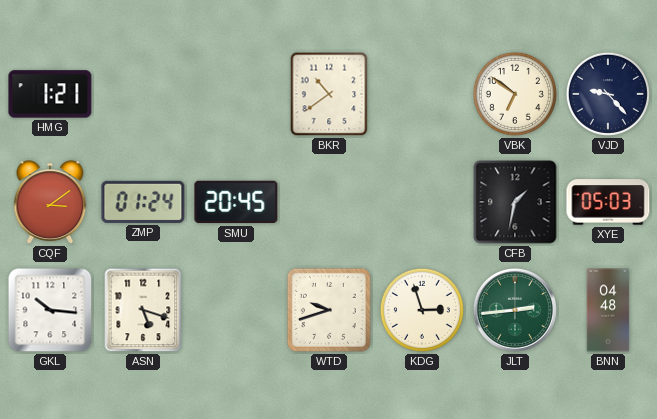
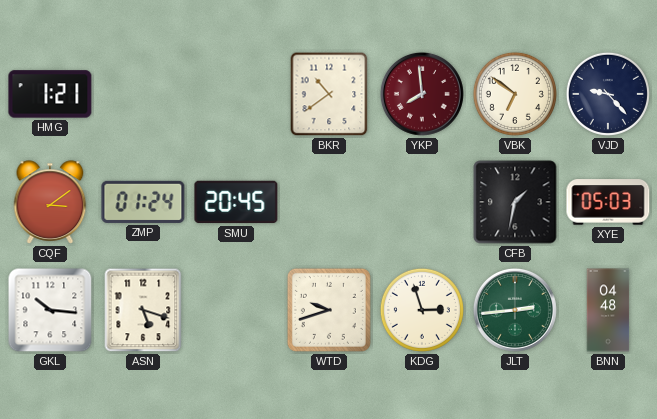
YKP: none -> 7:59 (422, 94)
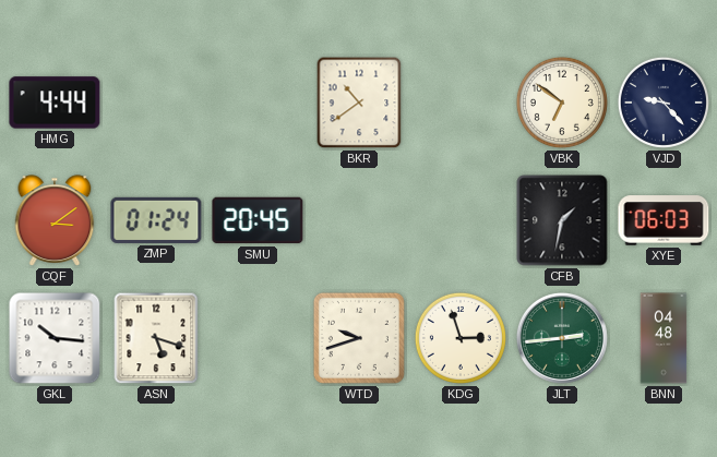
HMG: 1:21 -> 4:44 (55, 103)
YKP: 7:59 -> none (422, 94)
XYE: 05:03 -> 06:03 (664, 220)
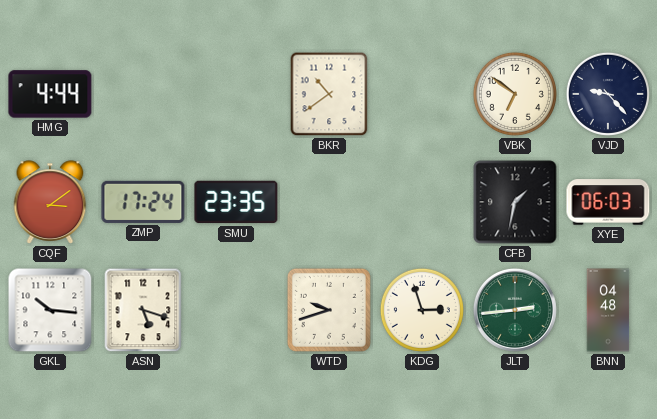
ZMP: 01:24 -> 17:24 (143, 202)
SMU: 20:45 -> 23:35 (236, 202)
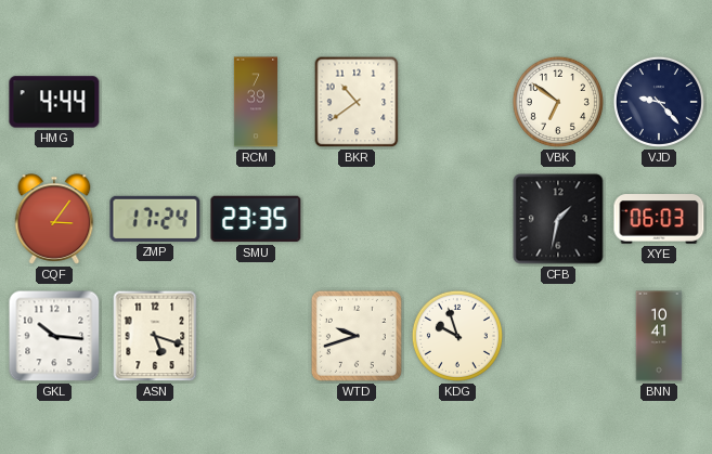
RCM: none -> 7:39 (255, 102)
CQF: 3:09 -> 3:06 (54, 219)
KDG: 2:57 -> 9:57 (457, 336)
JLT: 2:44 -> none (515, 310)
BNN: 04:48 -> 10:41 (659, 336)
